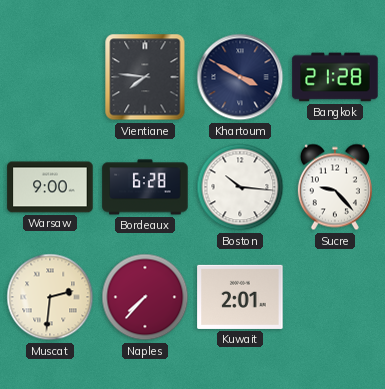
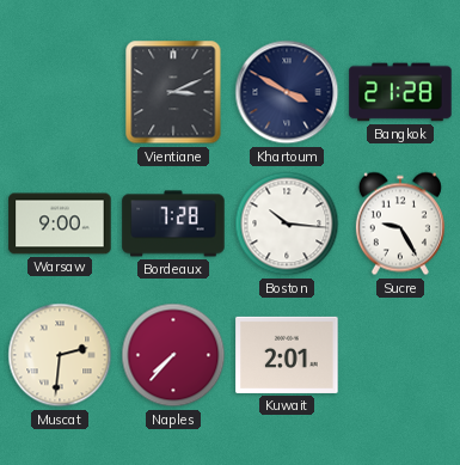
Vientiane: 7:46 -> 3:11 (173, 92)
Bordeaux: 6:28 -> 7:28 (173, 224)
Sucre: 9:23 -> 9:25 (400, 224)
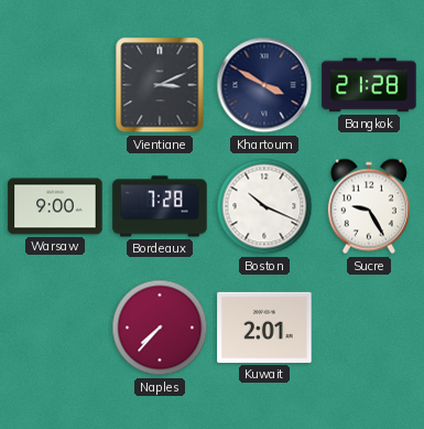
Boston: 10:16 -> 10:19 (264, 206)
Muscat: 2:31 -> none (60, 355)
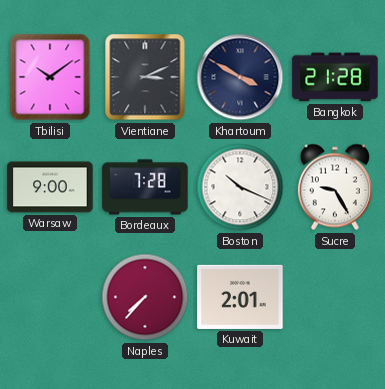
Tbilisi: none -> 10:09 (50, 77)
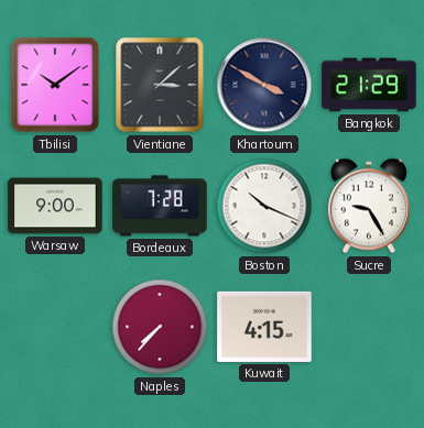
Vientiane: 3:11 -> 3:08 (160, 85)
Bangkok: 21:28 -> 21:29 (369, 85)
Kuwait: 2:01 -> 4:15 (264, 327)
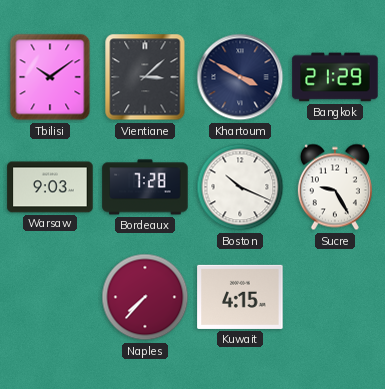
Warsaw: 9:00 -> 9:03 (50, 187)
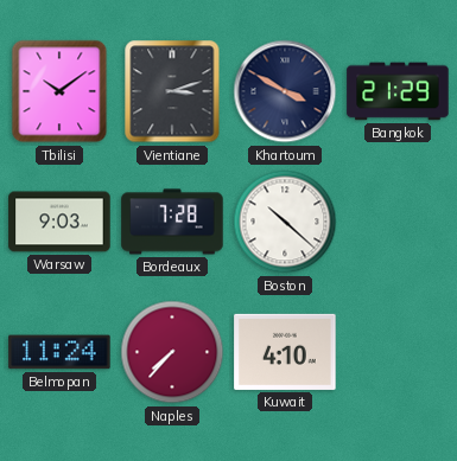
Vientiane: 3:08 -> 3:12 (172, 91)
Boston: 10:19 -> 10:22 (285, 222)
Sucre: 9:25 -> none (335, 187)
Belmopan: none -> 11:24 (59, 352)
Kuwait: 4:15 -> 4:10 (285, 352)
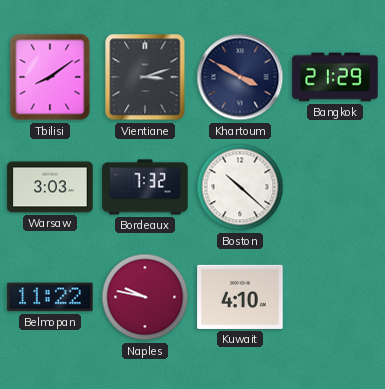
Tbilisi: 10:09 -> 8:09 (50, 77)
Warsaw: 9:03 -> 3:03 (50, 187)
Bordeaux: 7:28 -> 7:32 (145, 187)
Belmopan: 11:24 -> 11:22 (50, 297)
Naples: 7:37 -> 9:47 (145, 297)
